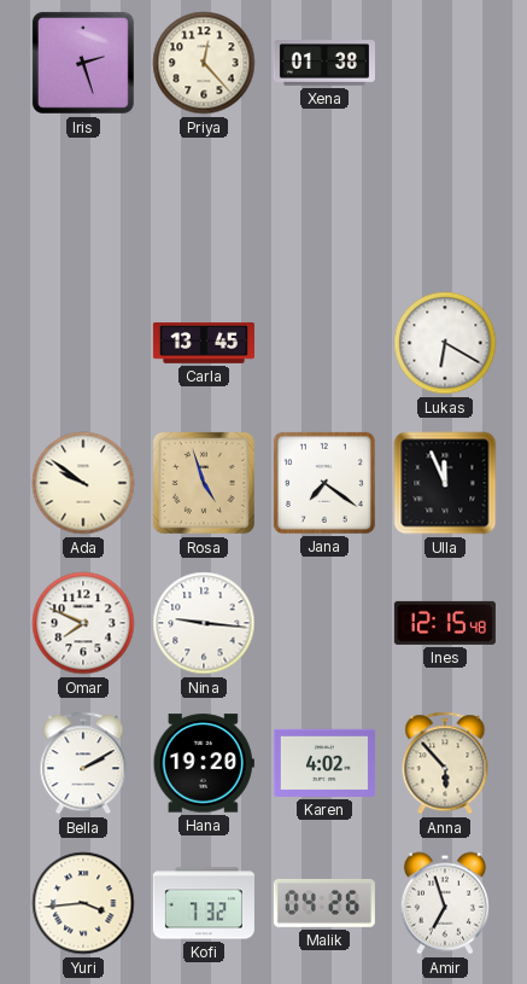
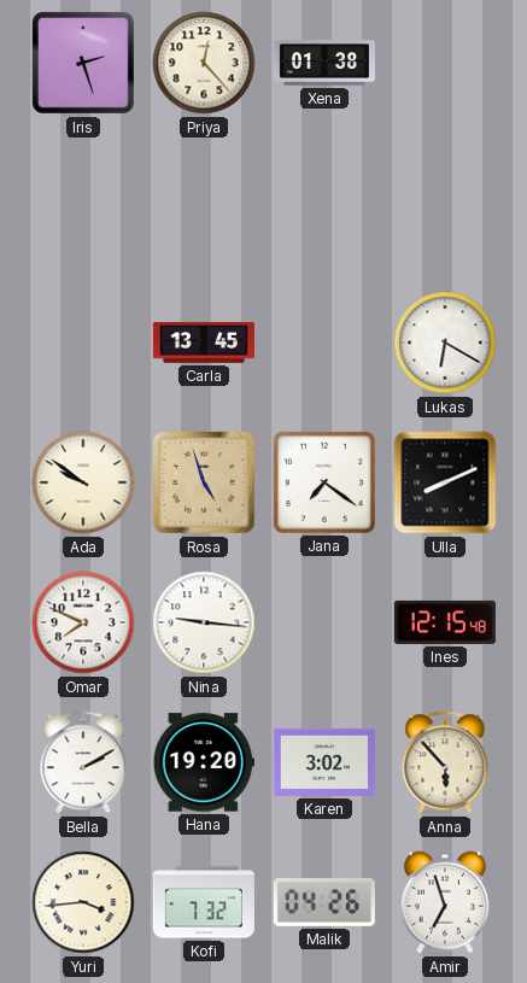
Ulla: 11:56 -> 8:11 (445, 482)
Karen: 4:02 -> 3:02 (324, 762)
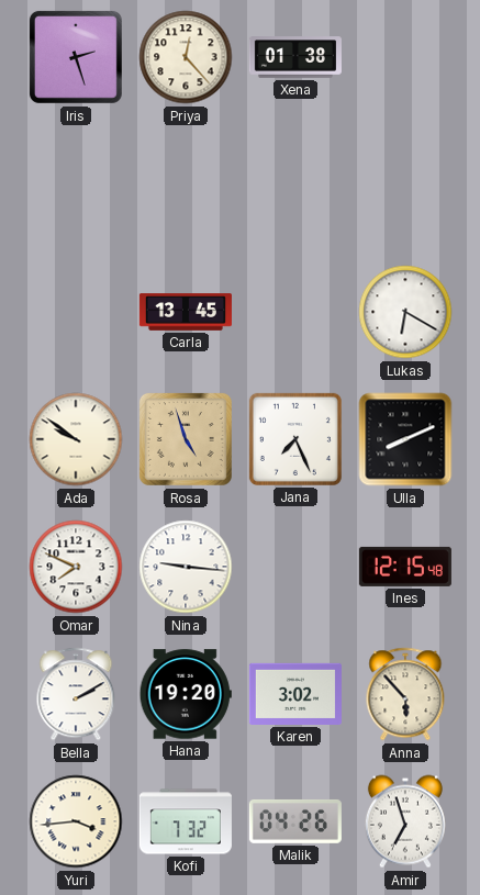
Jana: 7:21 -> 7:26 (295, 439)
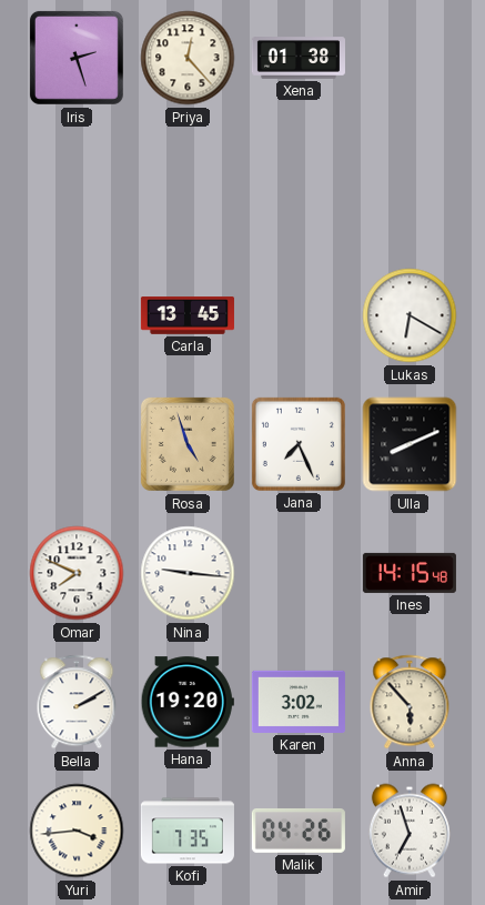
Ada: 9:51 -> none (76, 439)
Ines: 12:15 -> 14:15 (410, 573)
Kofi: 7:32 -> 7:35 (188, 831)
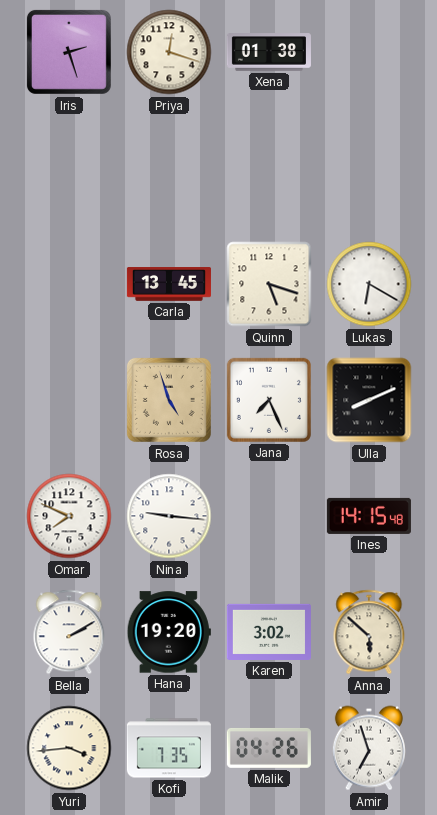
Priya: 12:23 -> 12:18 (169, 52)
Quinn: none -> 5:18 (269, 284)
Anna: 5:53 -> 5:52 (369, 632)
